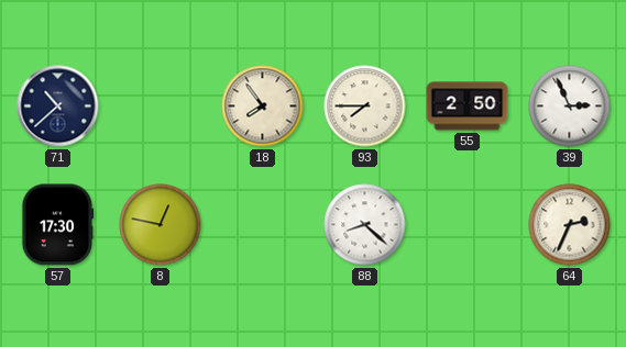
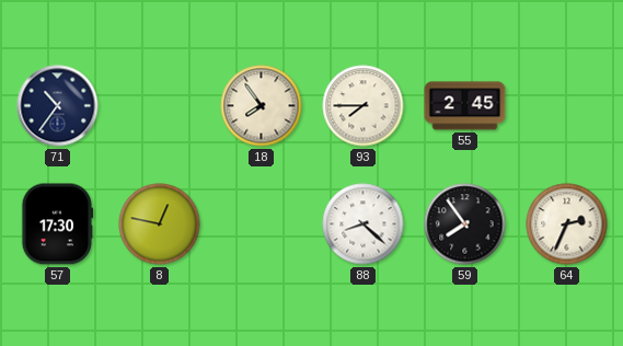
71: 10:38 -> 10:36 (58, 106)
55: 2:50 -> 2:45 (465, 106)
39: 2:56 -> none (570, 107)
59: none -> 7:54 (465, 224)
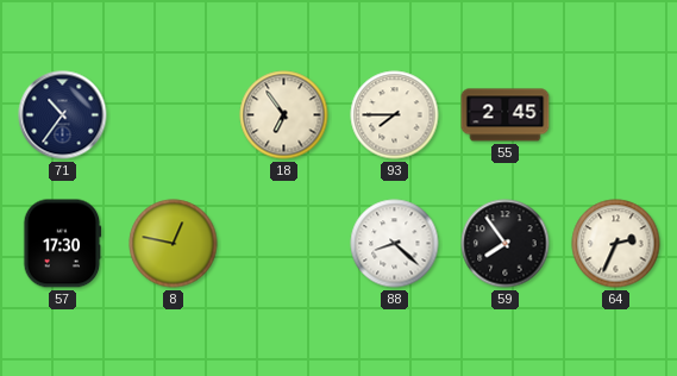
18: 7:54 -> 6:54 (284, 115)
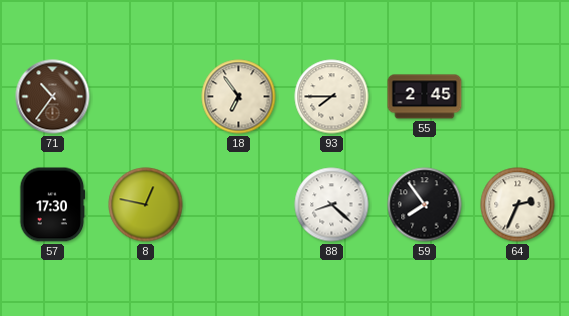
71 dial: navy -> brown (53, 97)
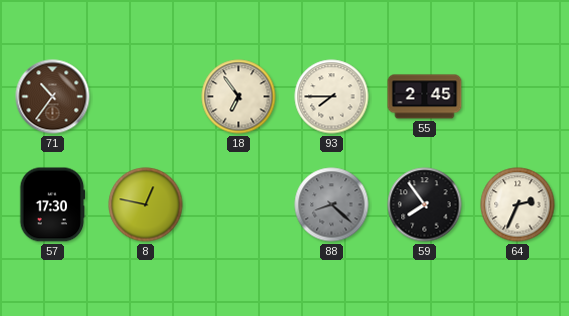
88 dial: white -> grey (332, 205)
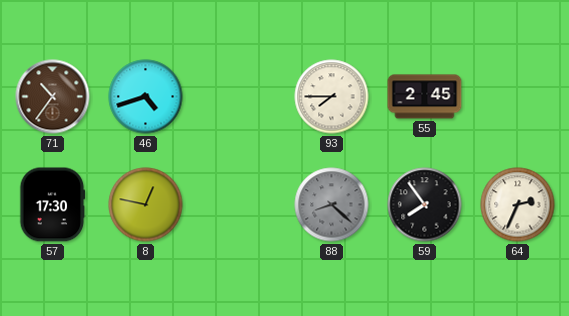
46: none -> 4:42 (146, 97)
18: 6:54 -> none (239, 97)
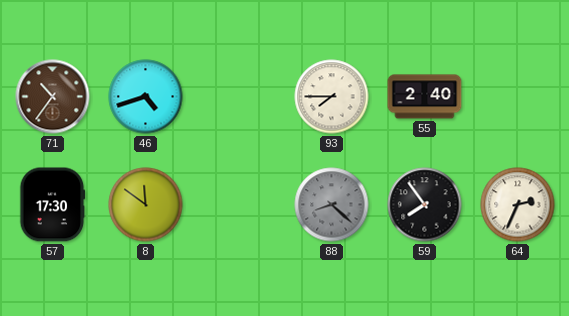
55: 2:45 -> 2:40 (425, 97)
8: 12:47 -> 11:51 (146, 205)
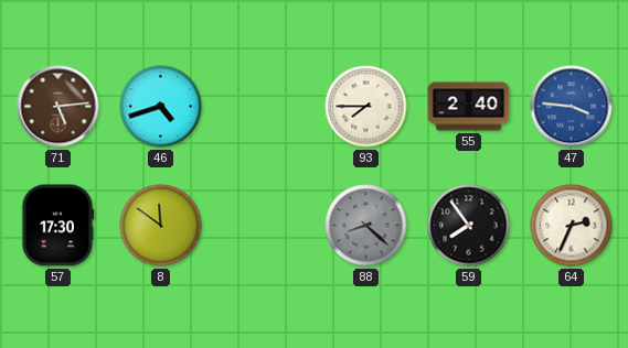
71: 10:36 -> 5:14 (58, 107)
47: none -> 3:46 (572, 107)
